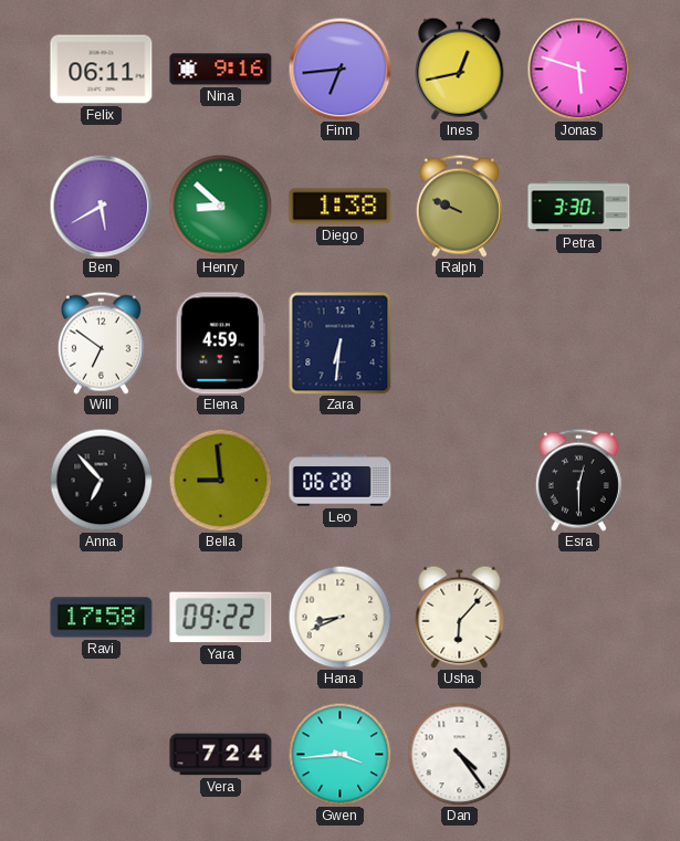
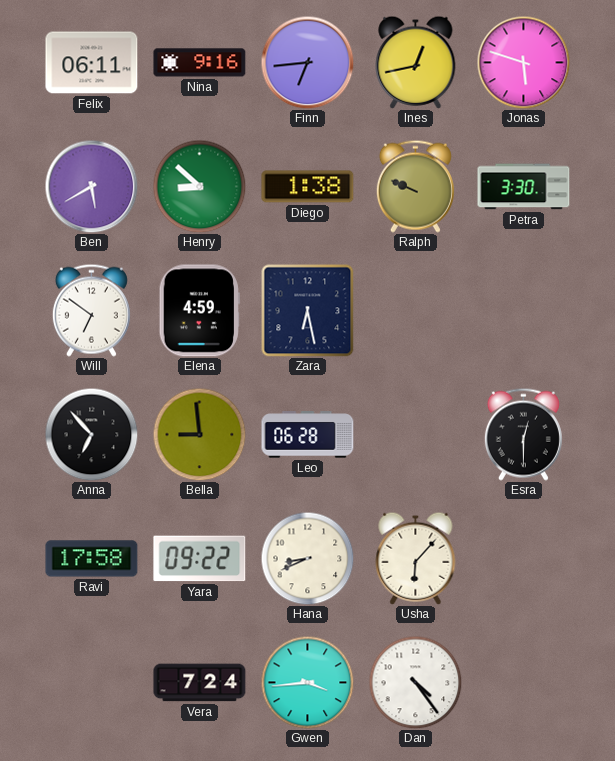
Zara: 6:31 -> 6:28 (307, 310)
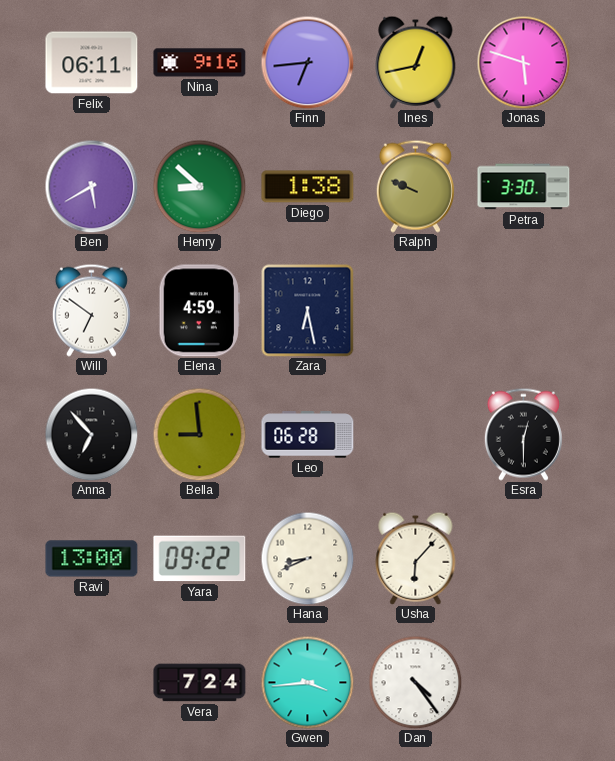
Ravi: 17:58 -> 13:00 (92, 559)
